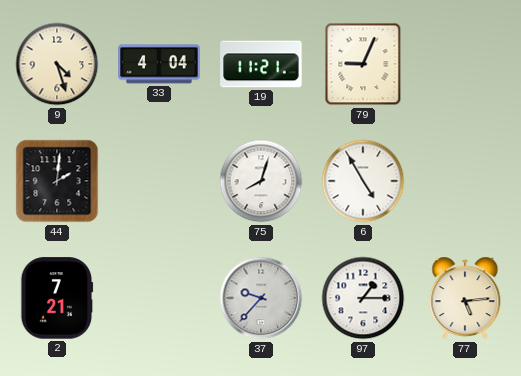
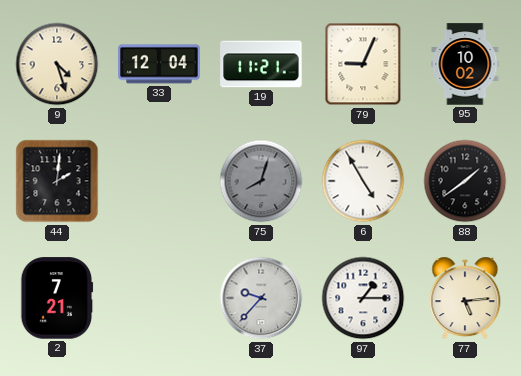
33: 4:04 -> 12:04 (159, 64)
95: none -> 10:02 (465, 64)
75 dial: white -> grey (261, 181)
88: none -> 1:39 (465, 181)
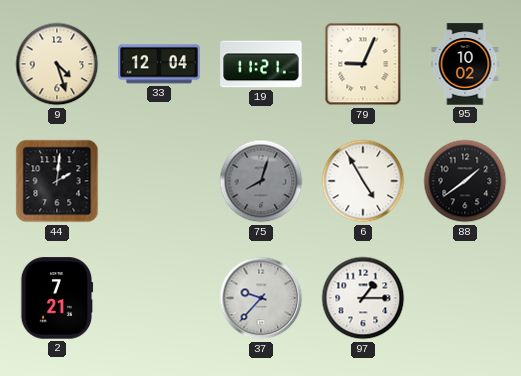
77: 5:14 -> none (465, 298)
